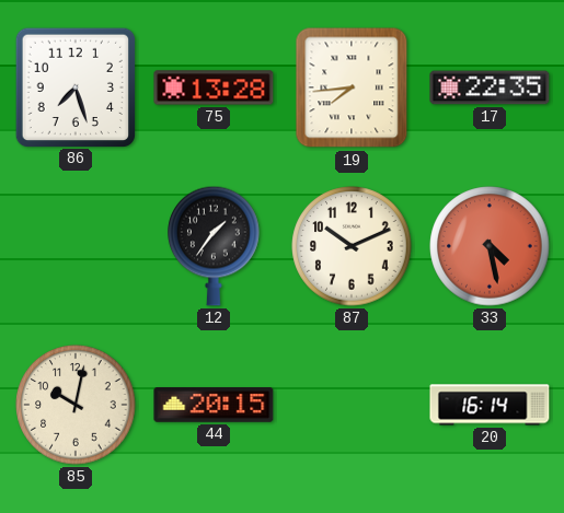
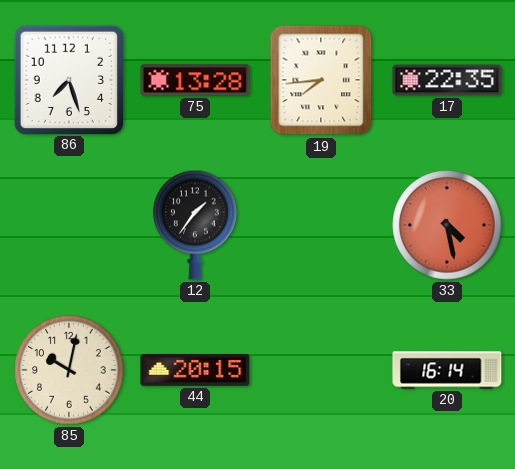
87: 10:11 -> none (352, 246)
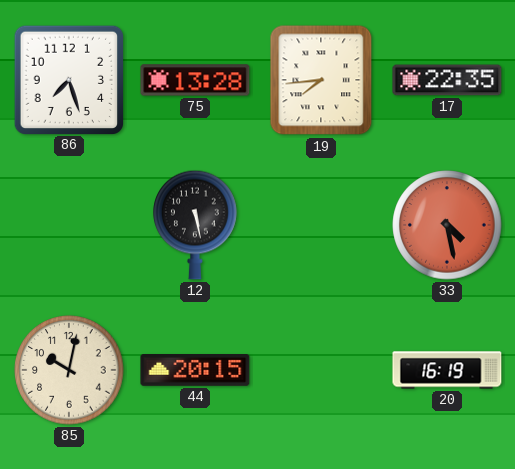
12: 1:36 -> 5:28 (195, 225)
20: 16:14 -> 16:19 (447, 370)
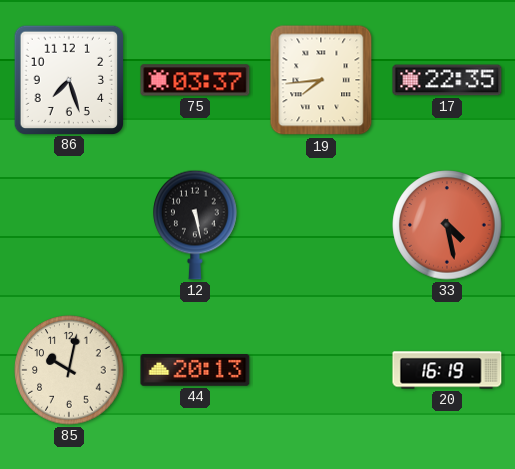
75: 13:28 -> 03:37 (195, 80)
44: 20:15 -> 20:13 (195, 371)
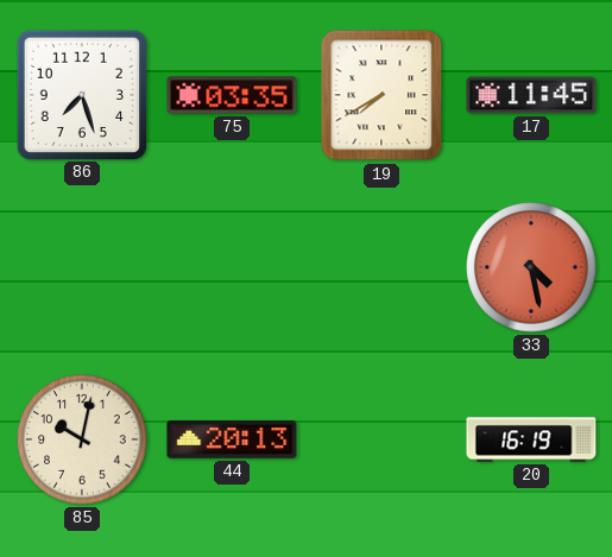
75: 03:37 -> 03:35 (232, 95)
19: 7:44 -> 7:40 (381, 95)
17: 22:35 -> 11:45 (531, 95)
12: 5:28 -> none (195, 225)
